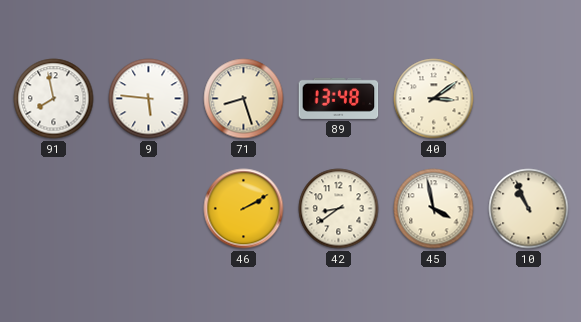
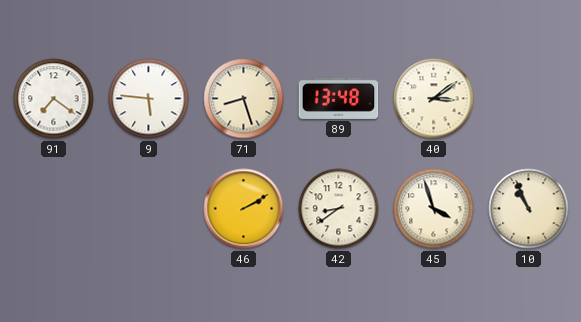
91: 7:58 -> 7:21 (54, 99)
45: 3:58 -> 3:57 (434, 209)
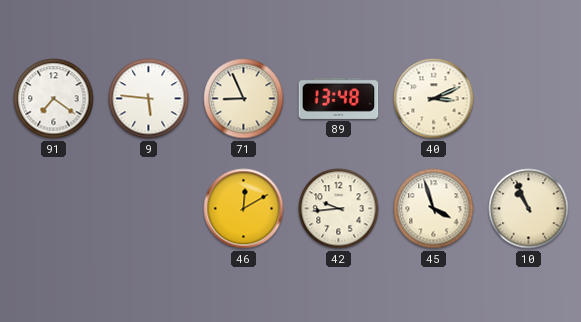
71: 8:27 -> 8:56 (244, 99)
40: 3:09 -> 3:11 (434, 99)
46: 2:10 -> 12:10 (244, 209)
42: 8:39 -> 9:44 (339, 209)
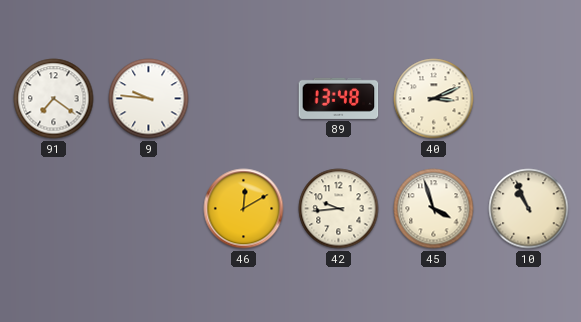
9: 5:46 -> 9:46 (149, 99)
71: 8:56 -> none (244, 99)
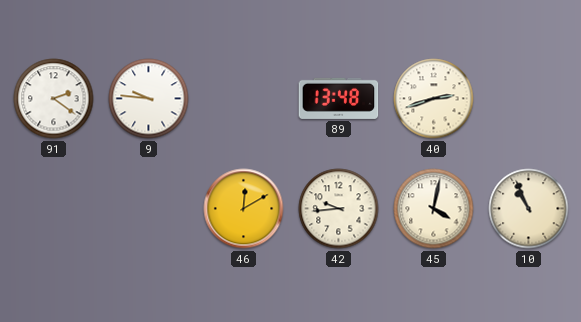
91: 7:21 -> 2:21 (54, 99)
40: 3:11 -> 2:42 (434, 99)
45: 3:57 -> 4:02 (434, 209)
